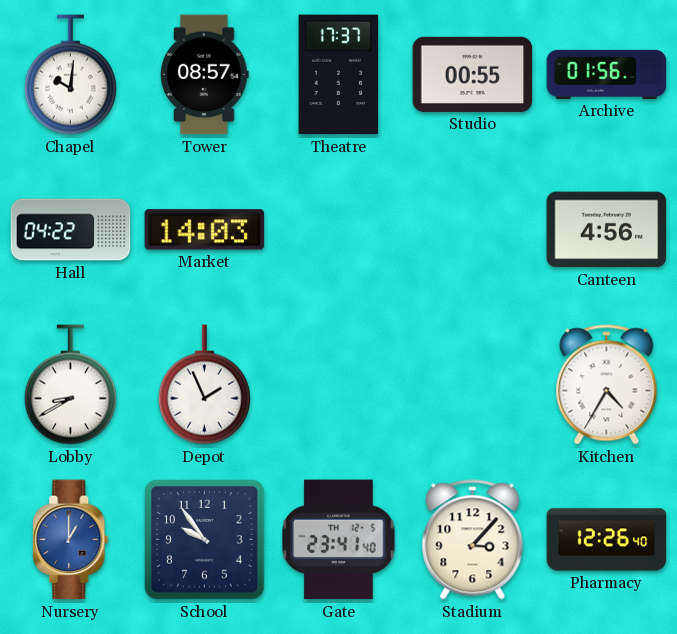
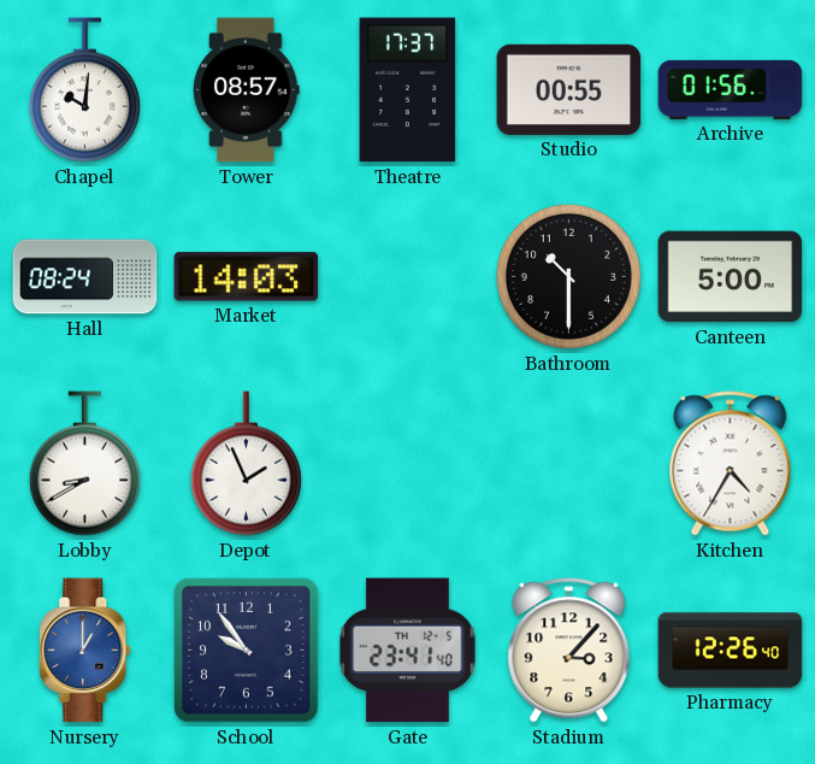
Hall: 04:22 -> 08:24 (85, 277)
Bathroom: none -> 10:30 (568, 276)
Canteen: 4:56 -> 5:00 (731, 277)
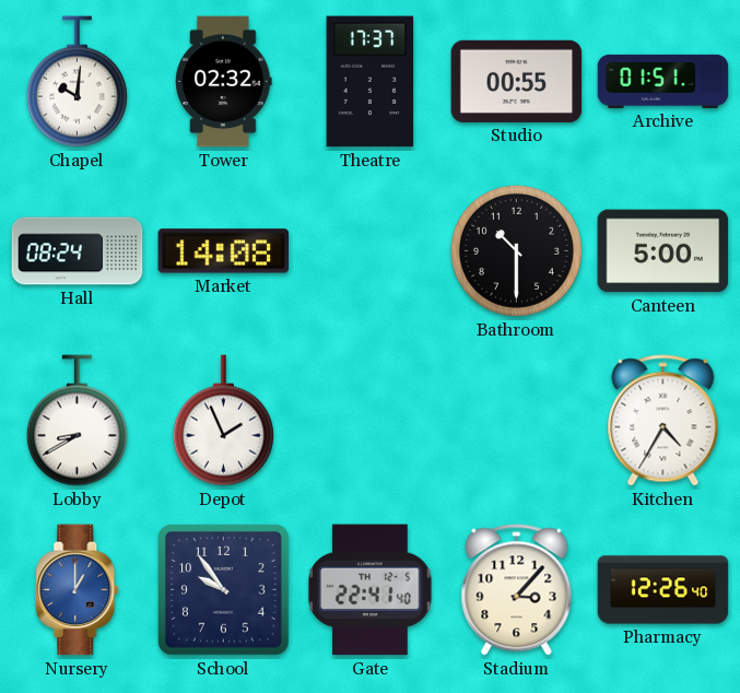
Tower: 08:57 -> 02:32 (224, 82)
Archive: 01:56 -> 01:51 (663, 81)
Market: 14:03 -> 14:08 (224, 251)
Gate: 23:41 -> 22:41 (371, 590)
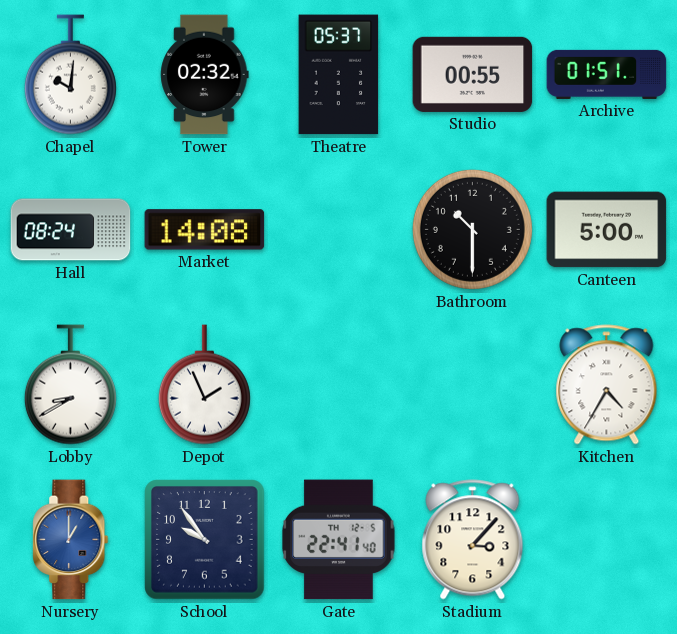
Theatre: 17:37 -> 05:37 (339, 75)
Pharmacy: 12:26 -> none (663, 590)
